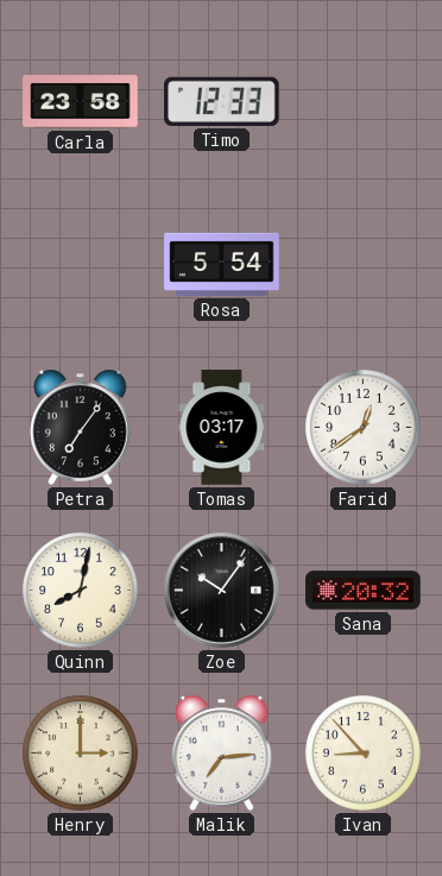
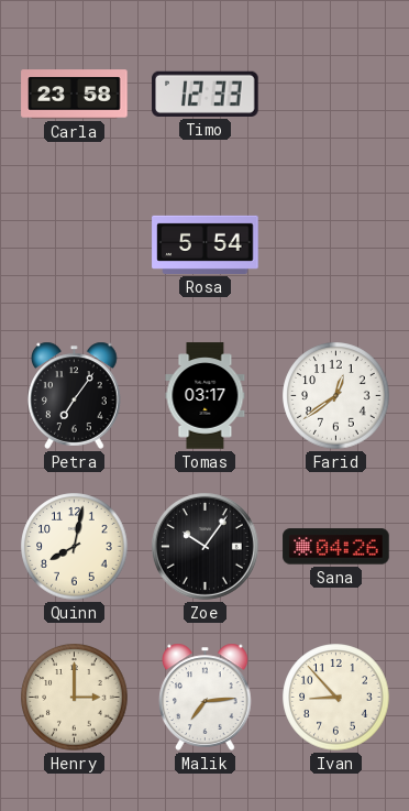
Sana: 20:32 -> 04:26 (336, 547)
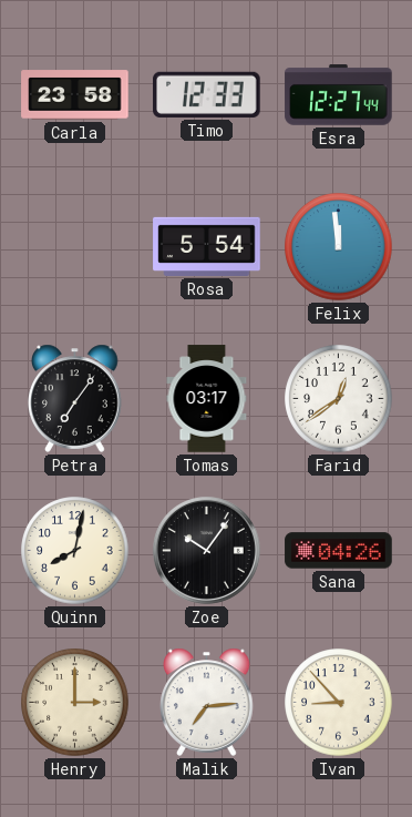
Esra: none -> 12:27 (339, 95)
Felix: none -> 11:59 (339, 247)
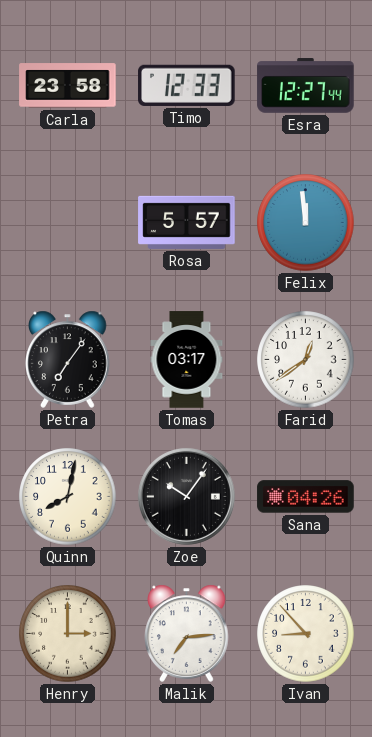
Rosa: 5:54 -> 5:57 (187, 222)
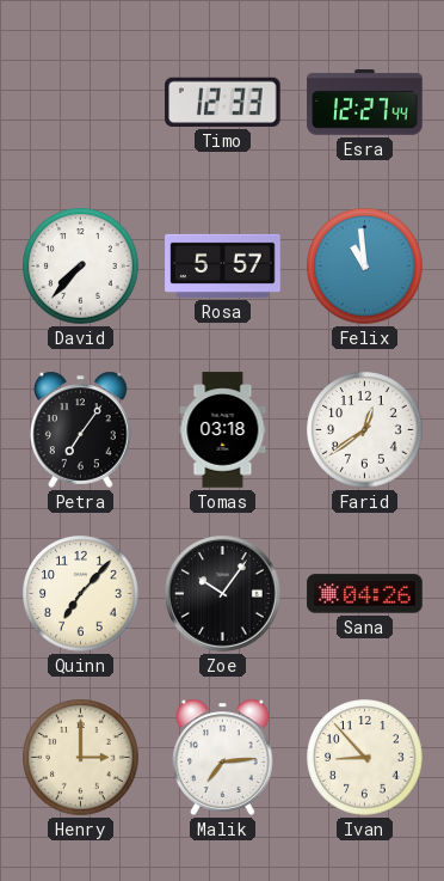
Carla: 23:58 -> none (68, 86)
David: none -> 7:37 (81, 267)
Felix: 11:59 -> 10:59 (365, 267)
Tomas: 03:17 -> 03:18 (223, 430)
Quinn: 8:02 -> 7:07 (81, 594)
